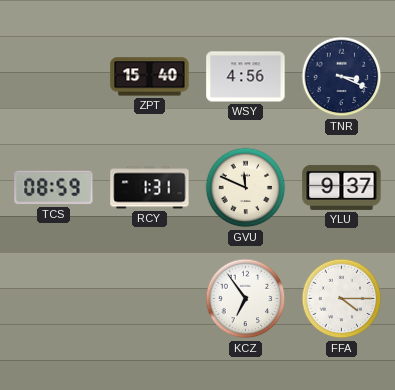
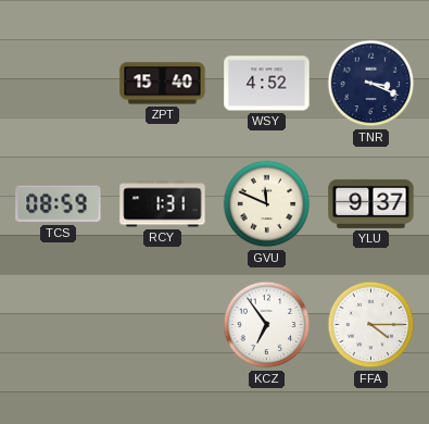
WSY: 4:56 -> 4:52 (267, 84)
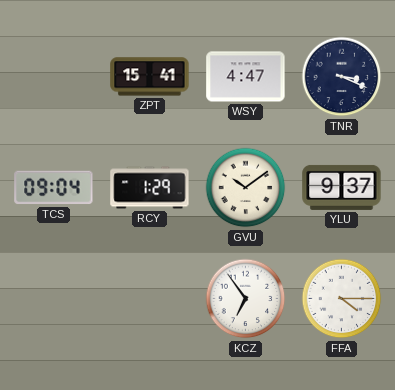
ZPT: 15:40 -> 15:41 (150, 77)
WSY: 4:52 -> 4:47 (246, 77)
TCS: 08:59 -> 09:04 (54, 188)
RCY: 1:31 -> 1:29 (150, 188)
GVU: 11:49 -> 10:09 (246, 188)
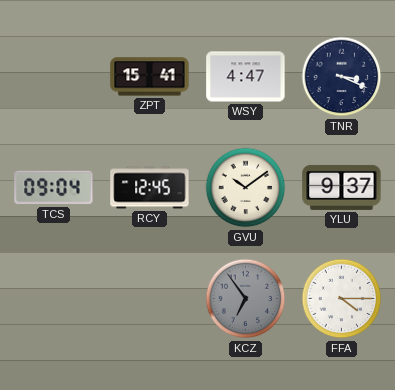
RCY: 1:29 -> 12:45 (150, 188)
KCZ dial: white -> grey (246, 299)
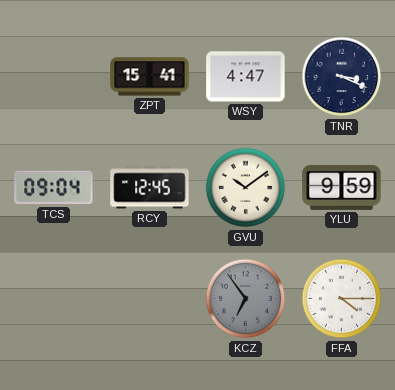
YLU: 9:37 -> 9:59 (342, 187)
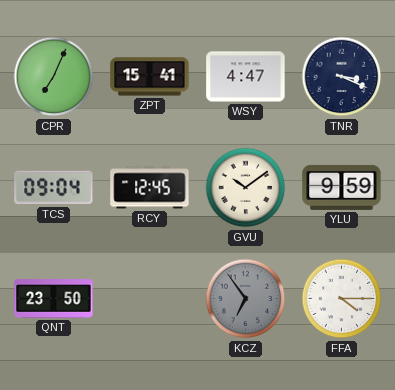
CPR: none -> 7:04 (54, 77)
QNT: none -> 23:50 (54, 299)
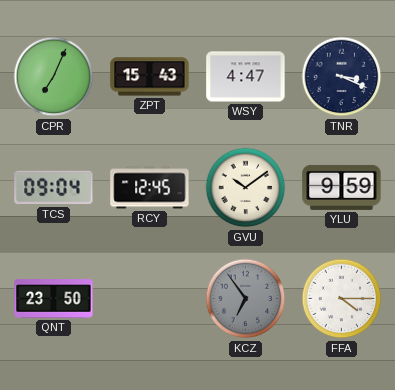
ZPT: 15:41 -> 15:43 (150, 77)
